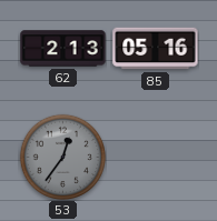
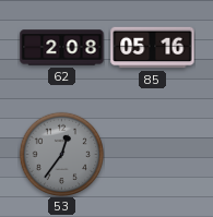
62: 2:13 -> 2:08 (62, 48)
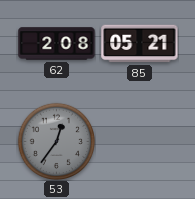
85: 05:16 -> 05:21 (140, 44)
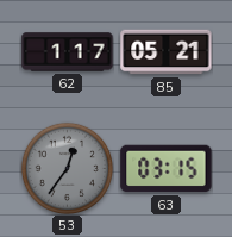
62: 2:08 -> 1:17 (68, 52)
63: none -> 03:15 (167, 169)
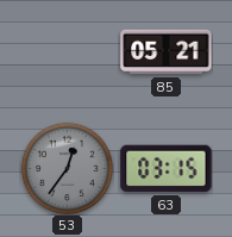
62: 1:17 -> none (68, 52)
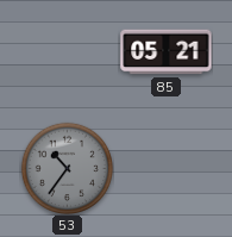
53: 12:36 -> 10:36 (67, 168)
63: 03:15 -> none (167, 169)
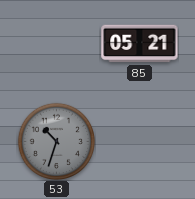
53: 10:36 -> 10:33 (56, 141)
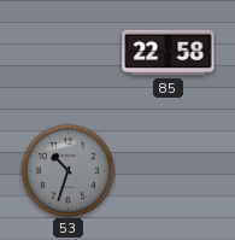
85: 05:21 -> 22:58 (169, 53)
